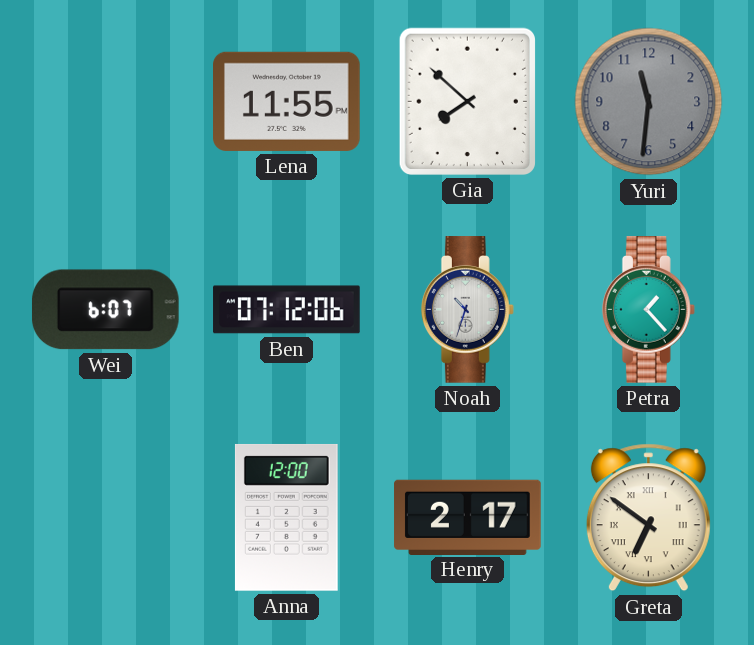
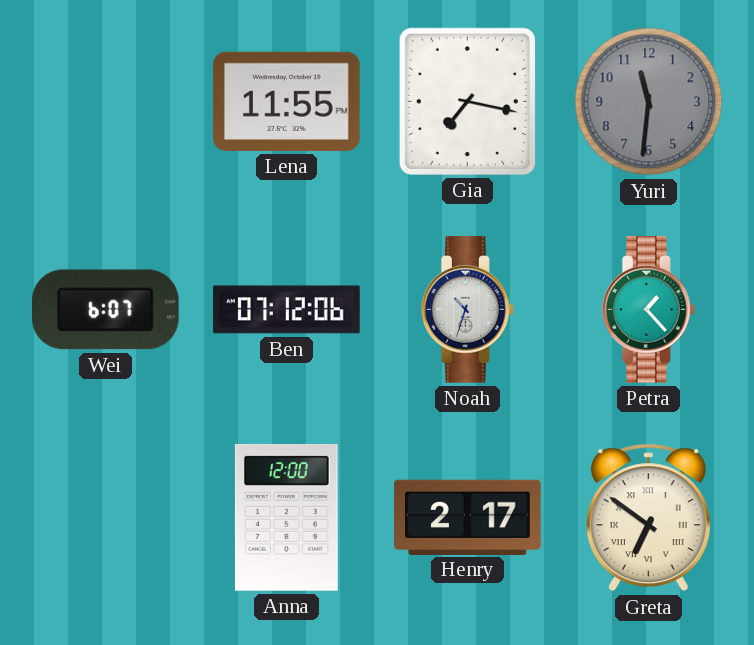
Gia: 7:52 -> 7:17 (467, 101)
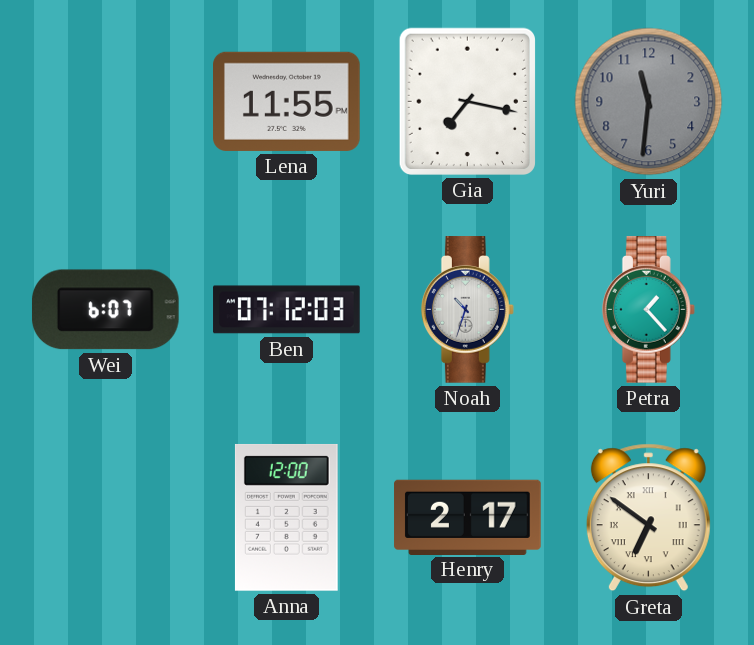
Ben: 07:12:06 -> 07:12:03 (287, 310)
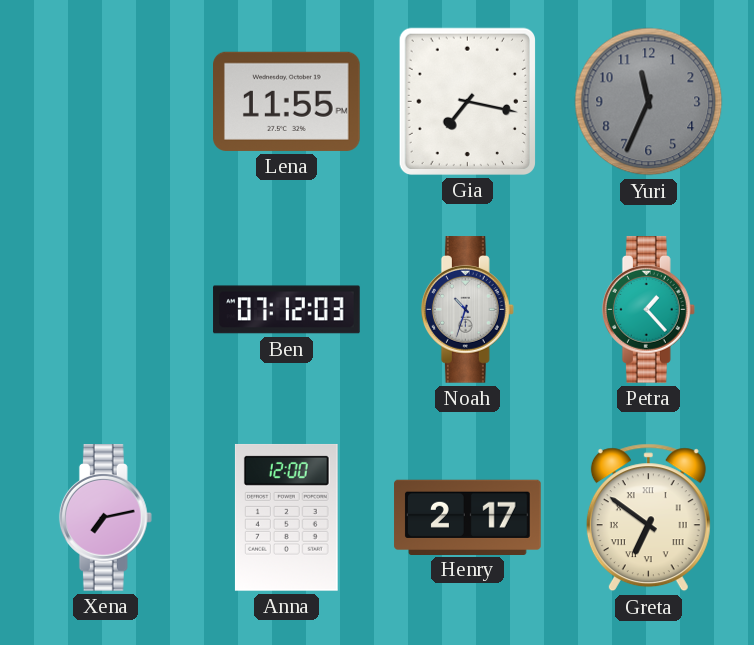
Yuri: 11:31 -> 11:34 (649, 102)
Wei: 6:07 -> none (105, 310)
Xena: none -> 7:13 (105, 518)
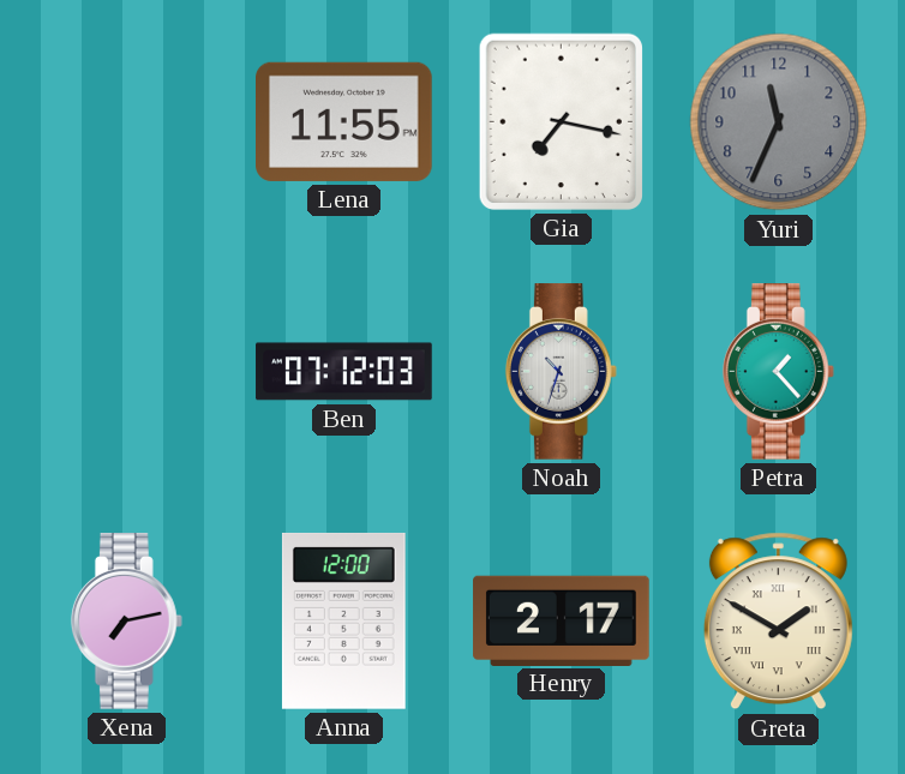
Greta: 6:51 -> 1:50 (778, 622)
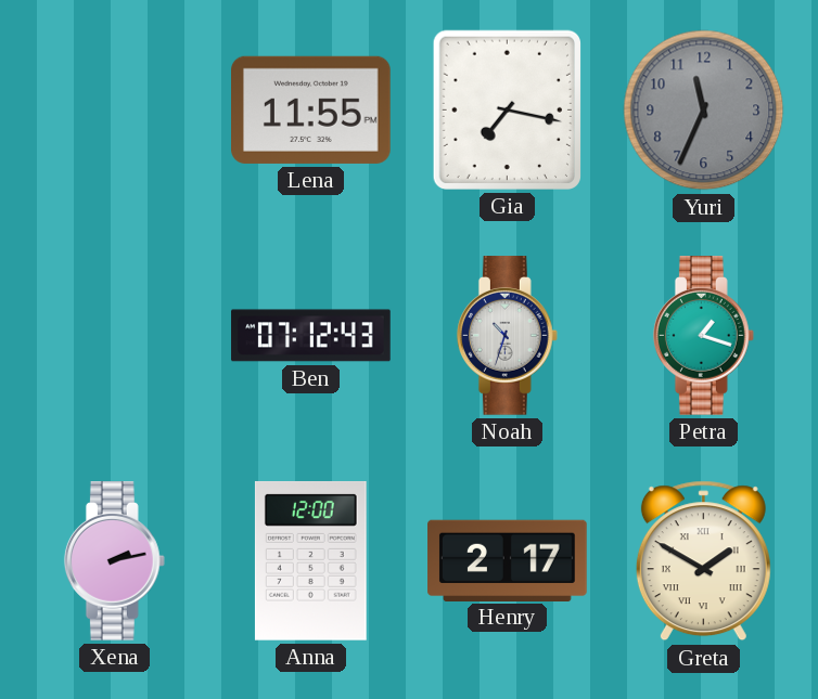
Ben: 07:12:03 -> 07:12:43 (311, 336)
Petra: 1:23 -> 1:18 (703, 336)
Xena: 7:13 -> 2:13 (114, 561)
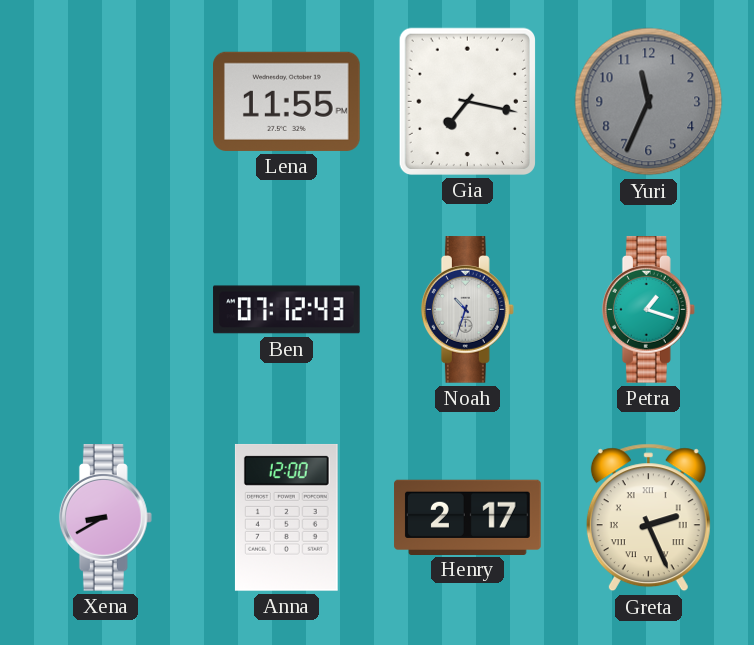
Xena: 2:13 -> 8:40 (105, 518)
Greta: 1:50 -> 2:26 (648, 518)
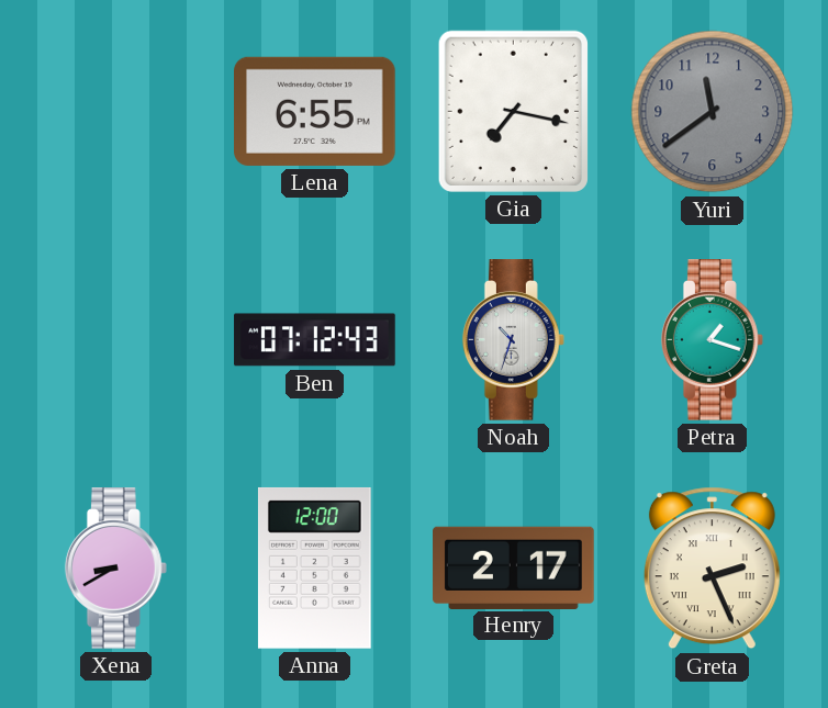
Lena: 11:55 -> 6:55 (315, 111)
Yuri: 11:34 -> 11:39 (713, 112)
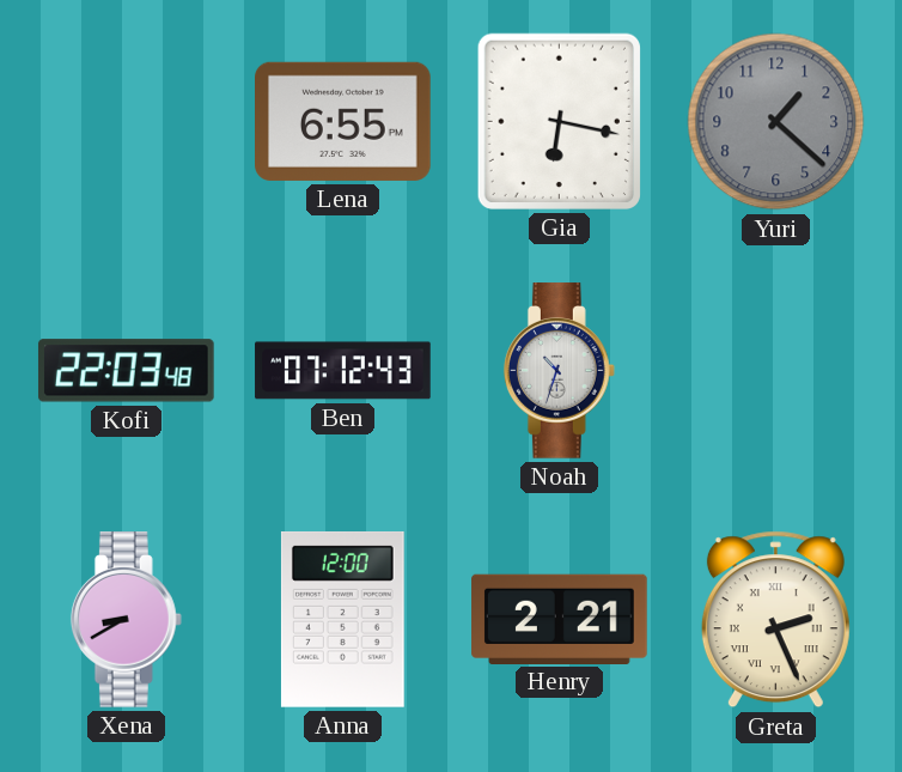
Gia: 7:17 -> 6:17 (559, 121)
Yuri: 11:39 -> 1:22 (776, 122)
Kofi: none -> 22:03 (126, 371)
Petra: 1:18 -> none (712, 340)
Henry: 2:17 -> 2:21 (560, 619)
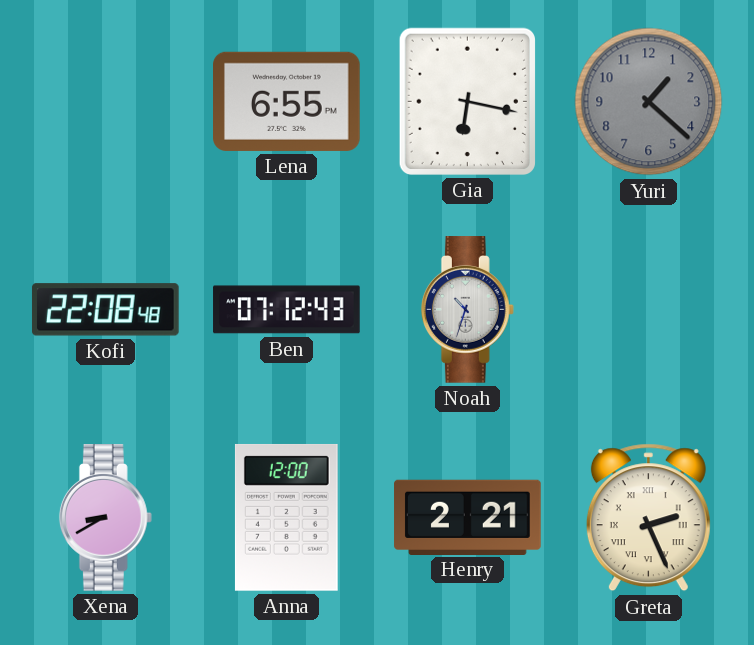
Kofi: 22:03 -> 22:08 (105, 310)
